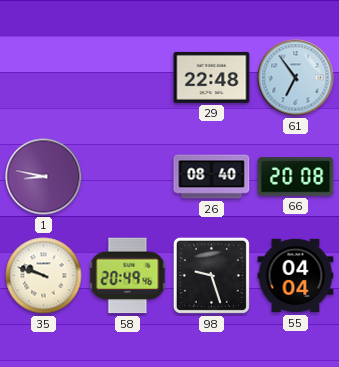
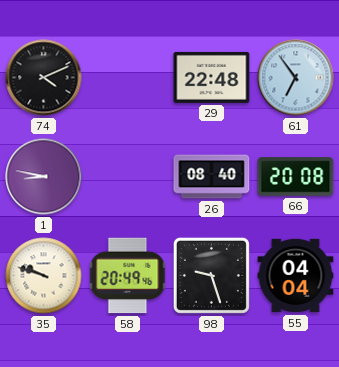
74: none -> 4:11 (44, 78)
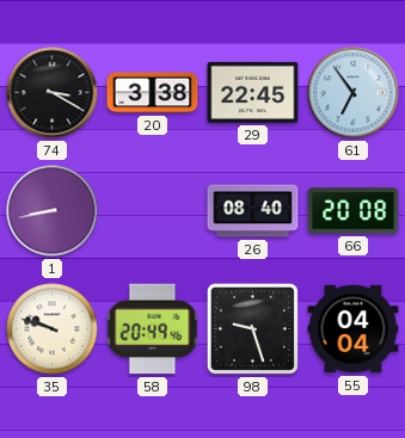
74: 4:11 -> 3:20 (53, 93)
20: none -> 3:38 (153, 93)
29: 22:48 -> 22:45 (253, 92)
1: 8:47 -> 8:43 (53, 211)
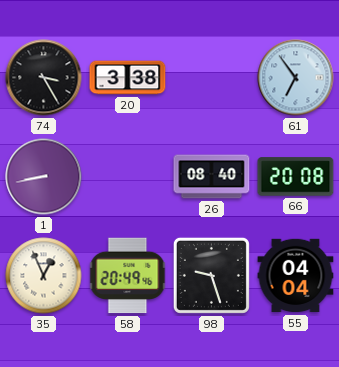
74: 3:20 -> 3:25 (44, 78)
29: 22:45 -> none (253, 92)
35: 9:48 -> 12:56 (44, 276)
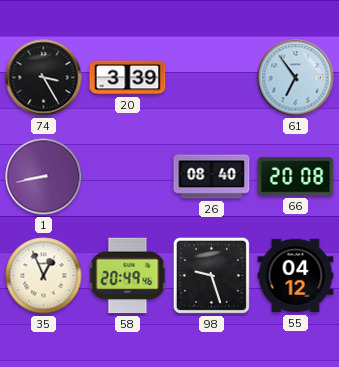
20: 3:38 -> 3:39 (128, 78)
55: 04:04 -> 04:12 (296, 276)
